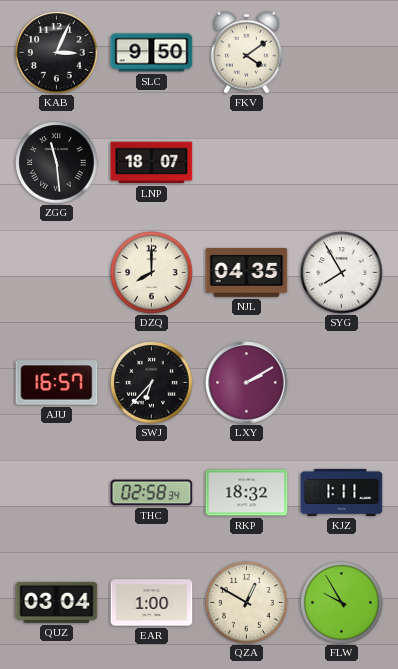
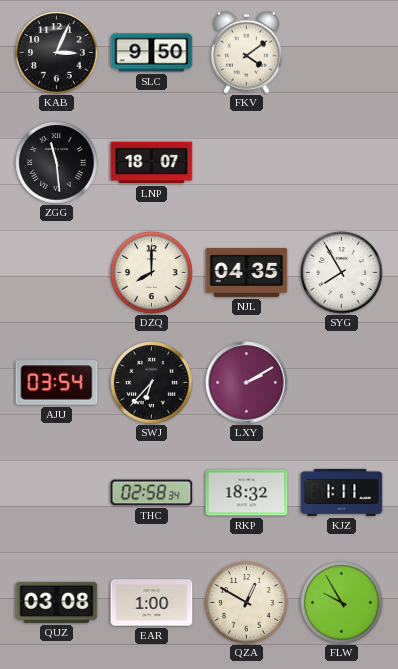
AJU: 16:57 -> 03:54 (57, 383)
QUZ: 03:04 -> 03:08 (57, 602)
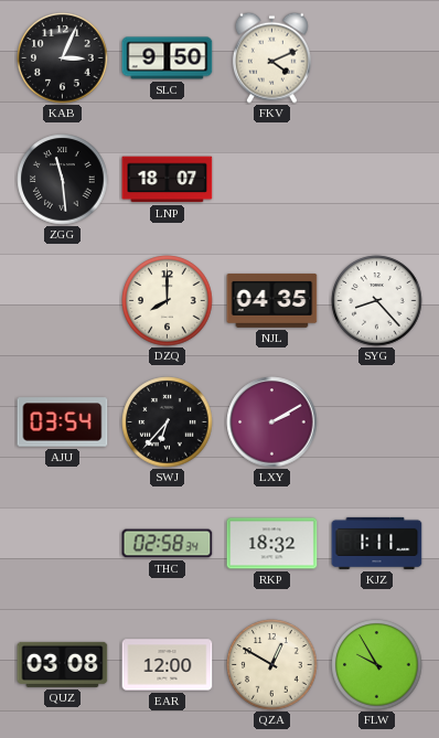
FKV: 4:09 -> 4:11 (271, 57)
SYG: 7:55 -> 8:23 (377, 301)
EAR: 1:00 -> 12:00 (168, 665)
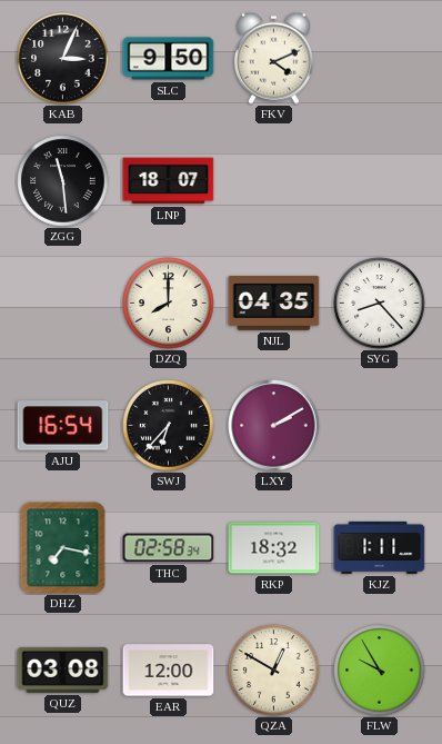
AJU: 03:54 -> 16:54 (63, 426)
DHZ: none -> 7:17 (63, 548)
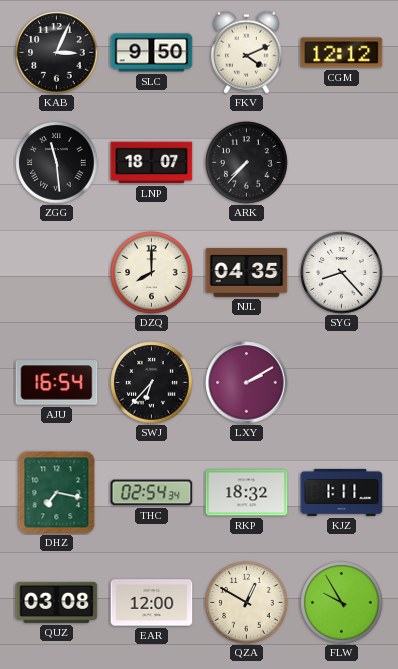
CGM: none -> 12:12 (342, 53)
ARK: none -> 7:37 (247, 163)
THC: 02:58 -> 02:54 (152, 493)
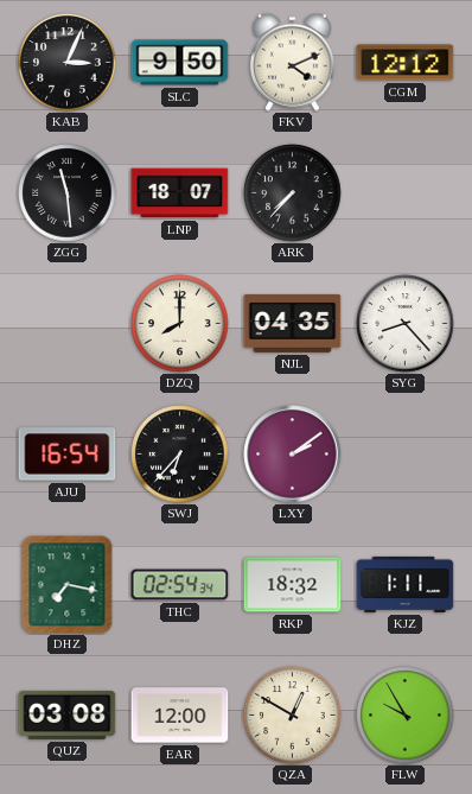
LXY: 2:10 -> 2:09 (293, 455)
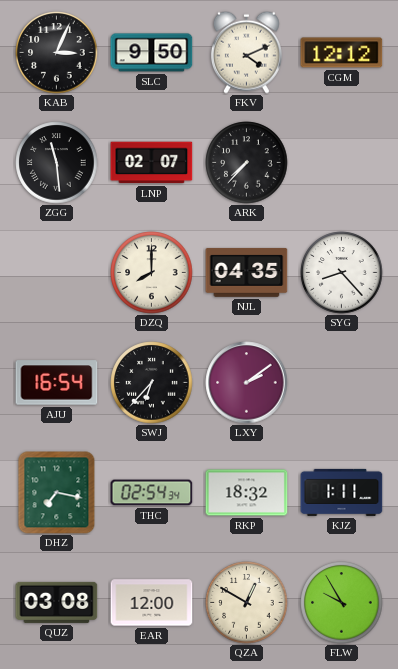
LNP: 18:07 -> 02:07 (152, 163)
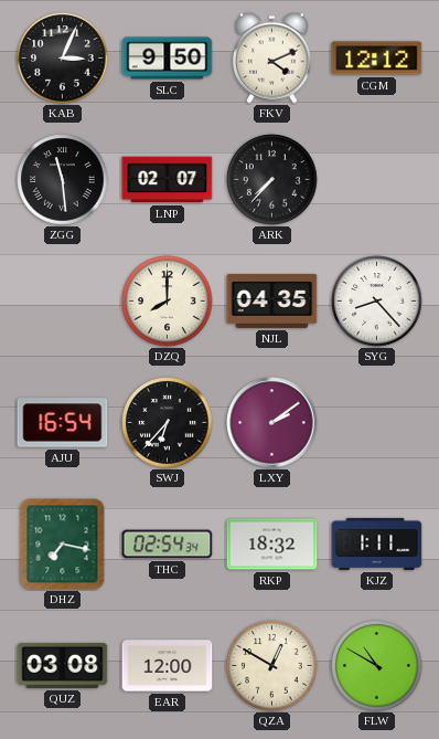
FLW: 9:55 -> 10:50 (377, 666)
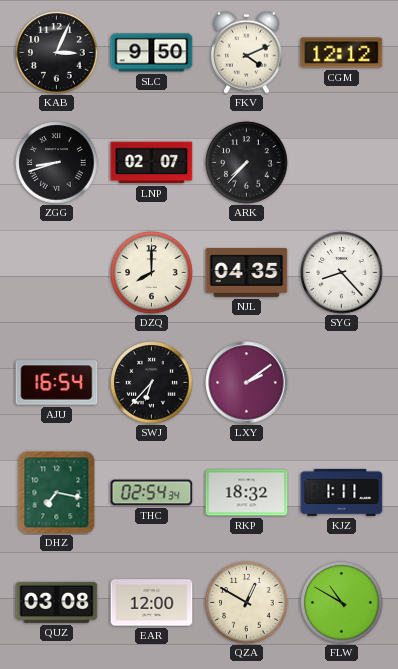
ZGG: 11:29 -> 8:42 (57, 163)
